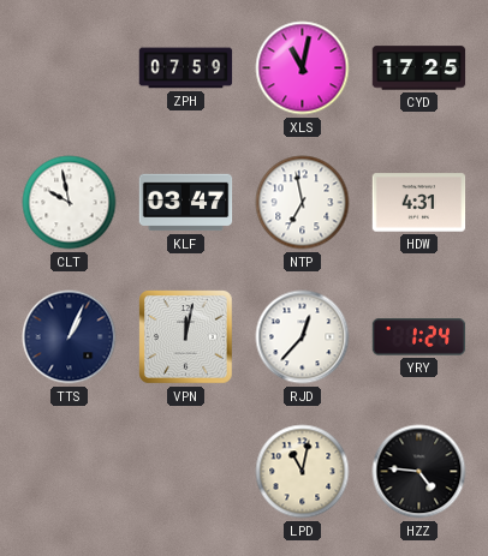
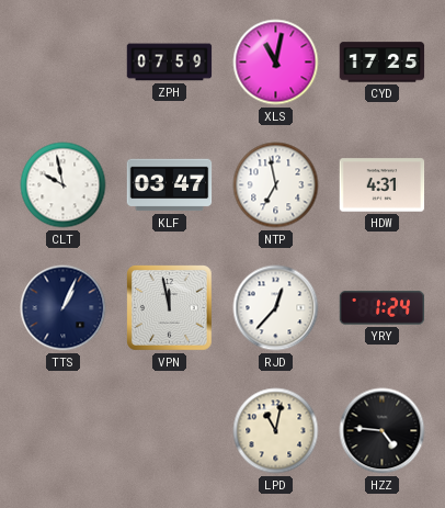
VPN: 12:02 -> 11:58 (170, 308)
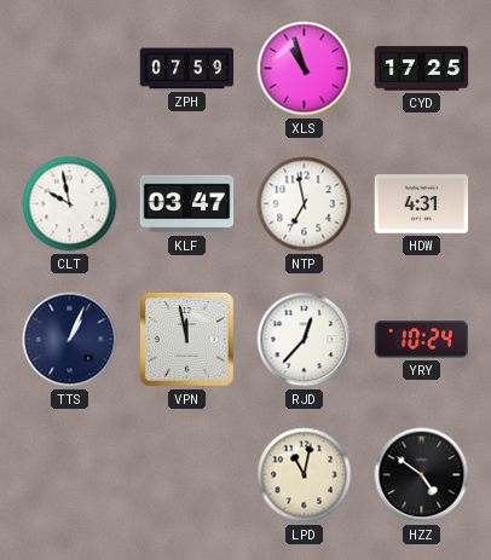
XLS: 11:02 -> 10:57 (305, 69)
YRY: 1:24 -> 10:24 (422, 340)
HZZ: 4:46 -> 4:51 (422, 475)
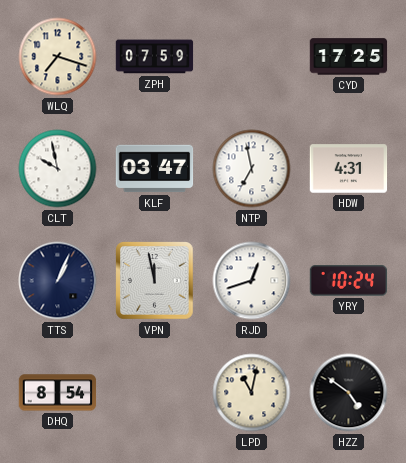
WLQ: none -> 7:18 (58, 57)
XLS: 10:57 -> none (305, 69)
RJD: 12:37 -> 12:42 (252, 281)
DHQ: none -> 8:54 (58, 393)
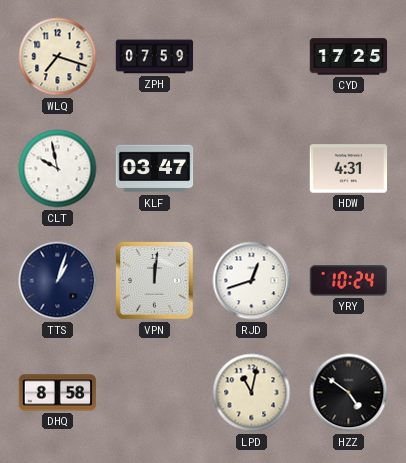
NTP: 6:58 -> none (252, 169)
TTS: 1:04 -> 1:03 (58, 281)
VPN: 11:58 -> 12:01 (155, 281)
DHQ: 8:54 -> 8:58 (58, 393)
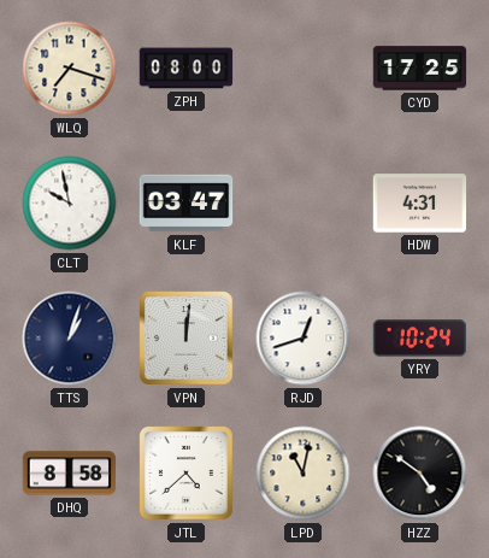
ZPH: 07:59 -> 08:00 (187, 69)
JTL: none -> 4:38 (187, 474)
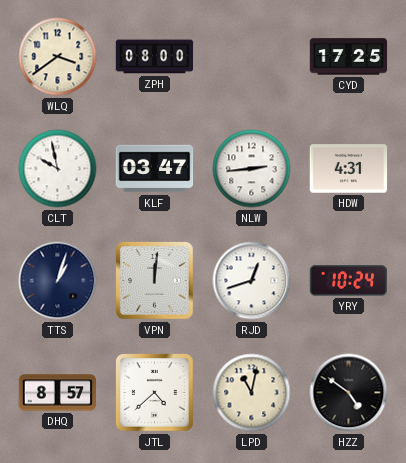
WLQ: 7:18 -> 3:39 (58, 57)
NLW: none -> 2:44 (252, 169)
DHQ: 8:58 -> 8:57 (58, 393)
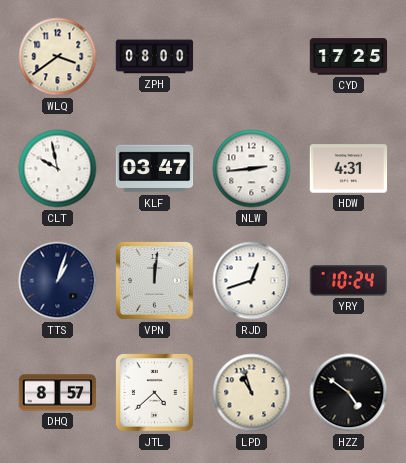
LPD: 11:02 -> 10:57 (252, 393)
